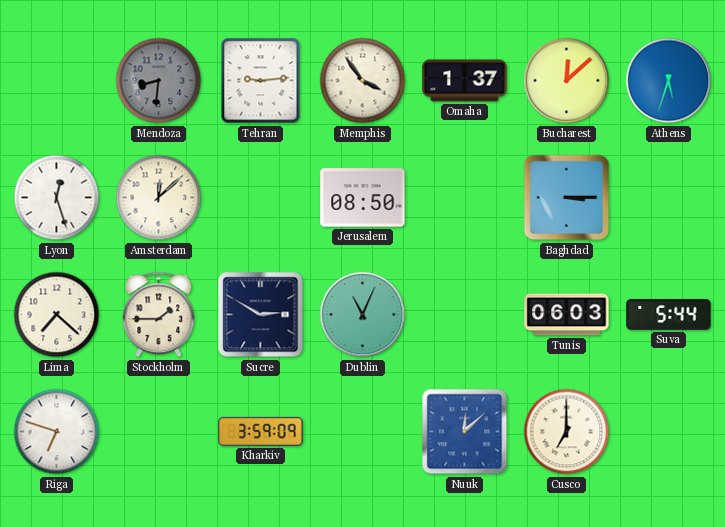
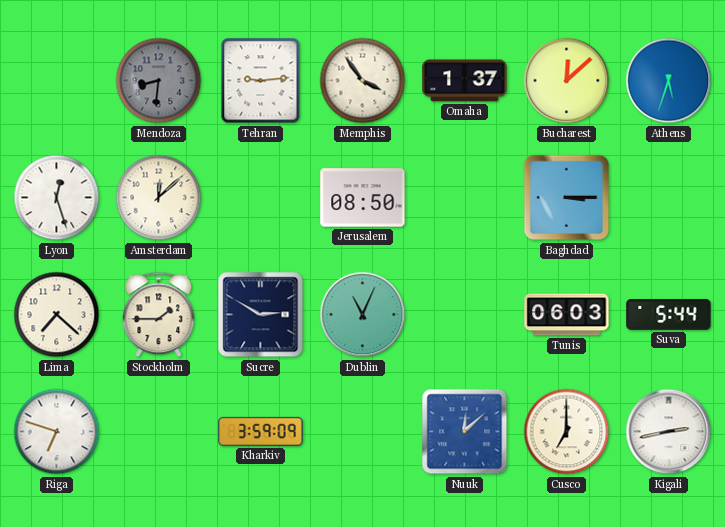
Kigali: none -> 2:43 (669, 432)
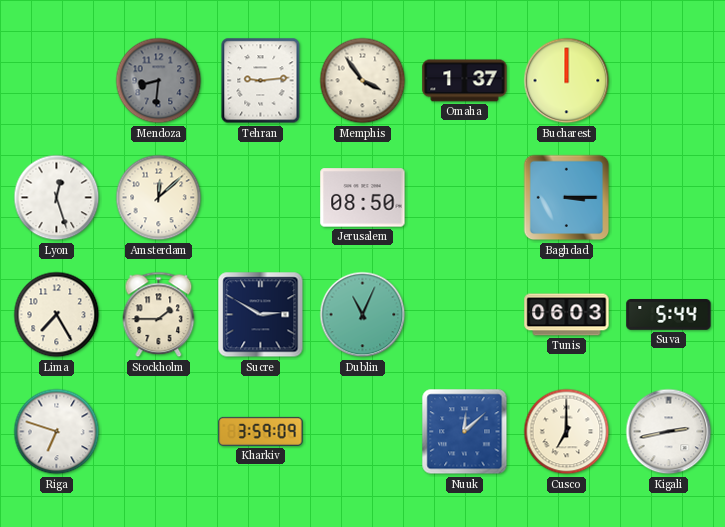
Bucharest: 12:08 -> 12:00 (567, 81)
Athens: 5:33 -> none (669, 81)
Lima: 7:22 -> 7:25 (57, 315)
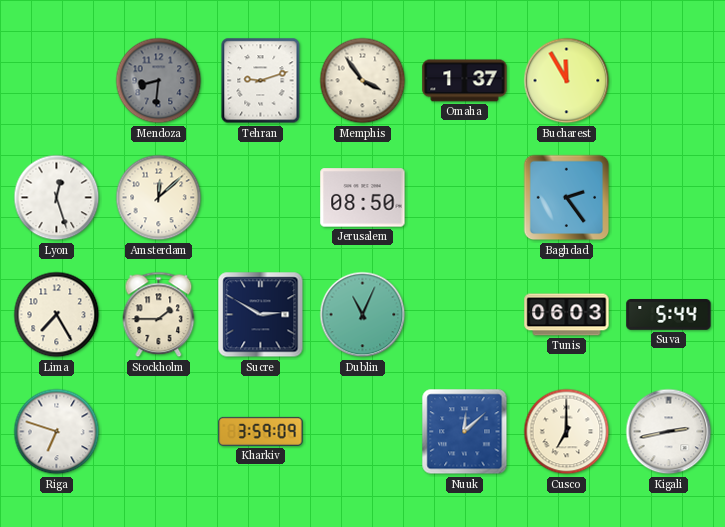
Tehran: 9:14 -> 9:12 (261, 81)
Bucharest: 12:00 -> 11:55 (567, 81)
Baghdad: 3:15 -> 2:24 (567, 198)
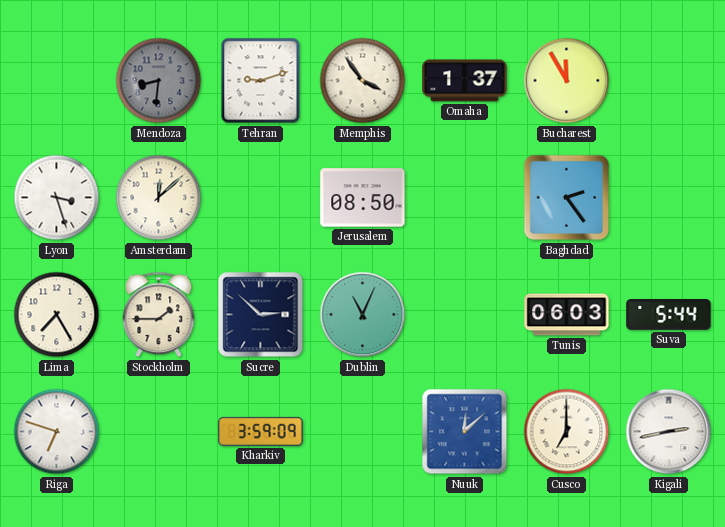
Lyon: 12:27 -> 3:27 (57, 198)
Sucre: 2:50 -> 2:52 (261, 315)
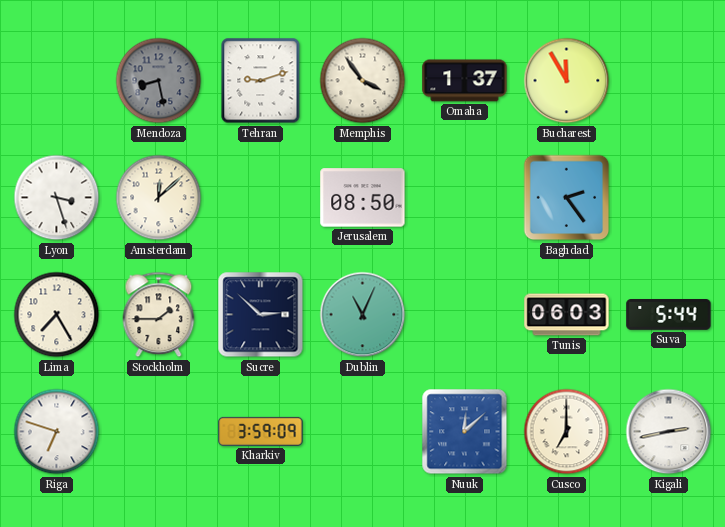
Mendoza: 8:31 -> 8:28 (159, 81)
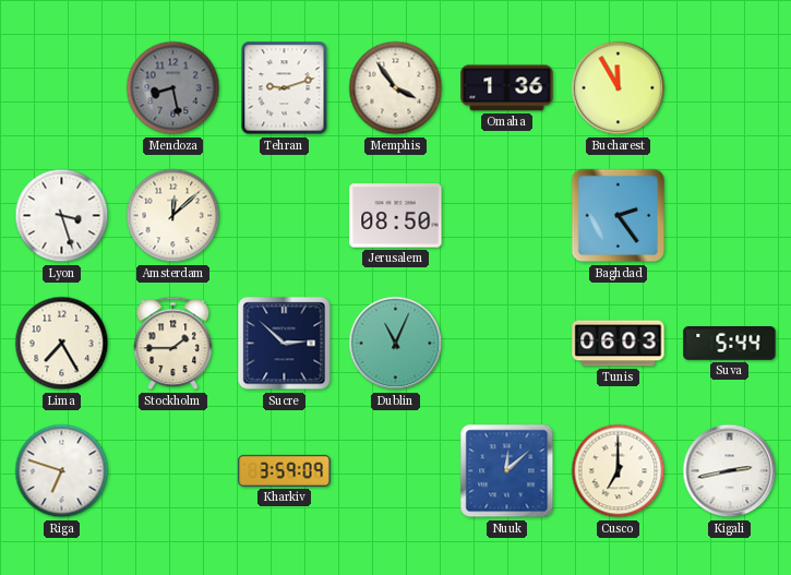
Omaha: 1:37 -> 1:36 (507, 88)
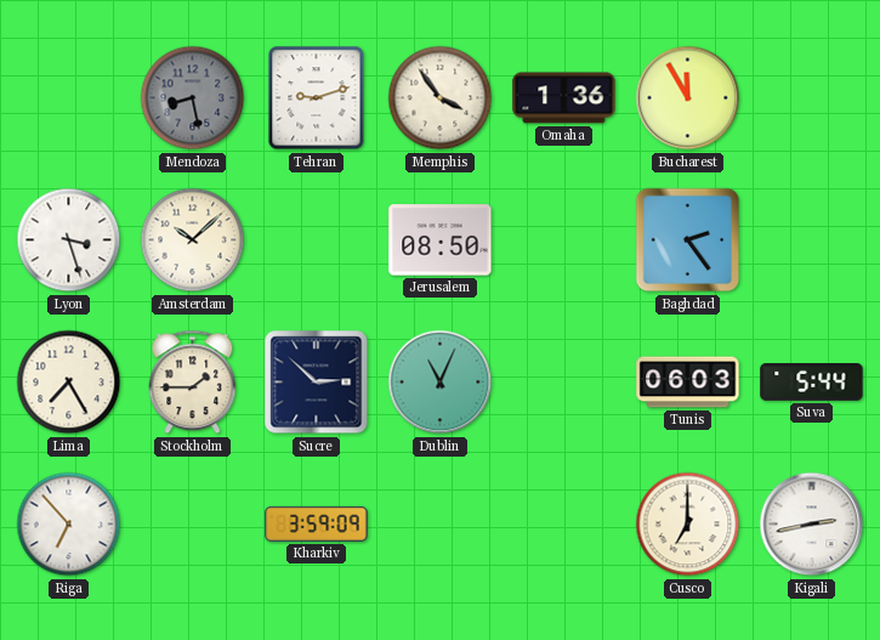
Amsterdam: 12:08 -> 10:08 (193, 240)
Riga: 6:48 -> 6:53 (69, 525)
Nuuk: 12:08 -> none (507, 471)
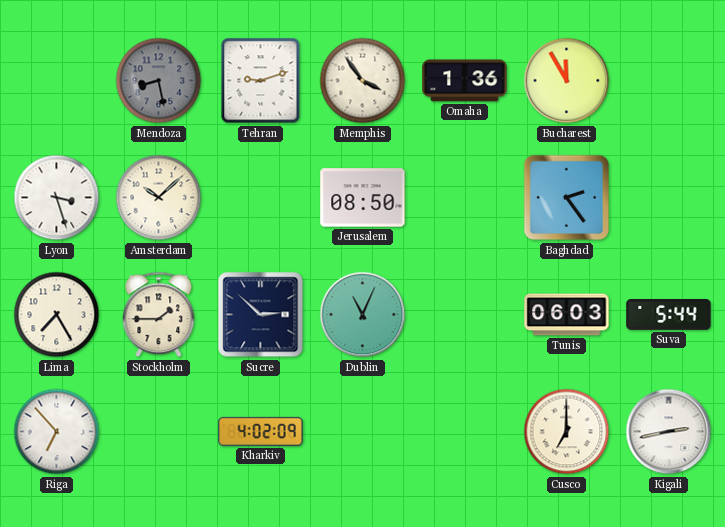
Kharkiv: 3:59 -> 4:02 (261, 431)
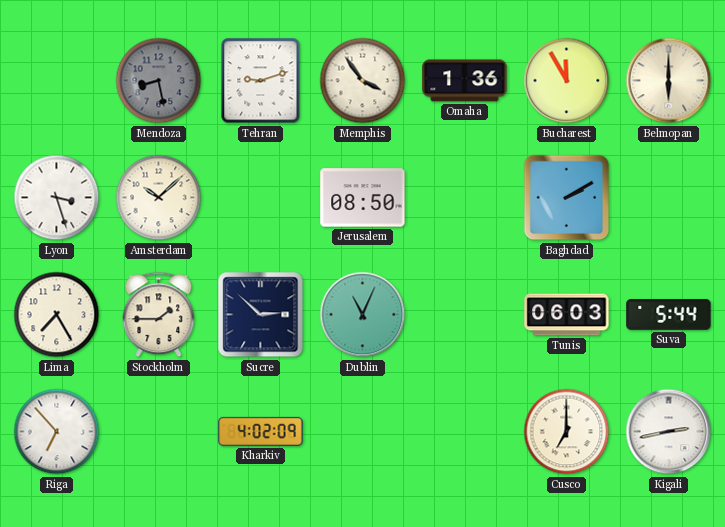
Belmopan: none -> 6:00 (669, 81)
Baghdad: 2:24 -> 2:10 (567, 198)
